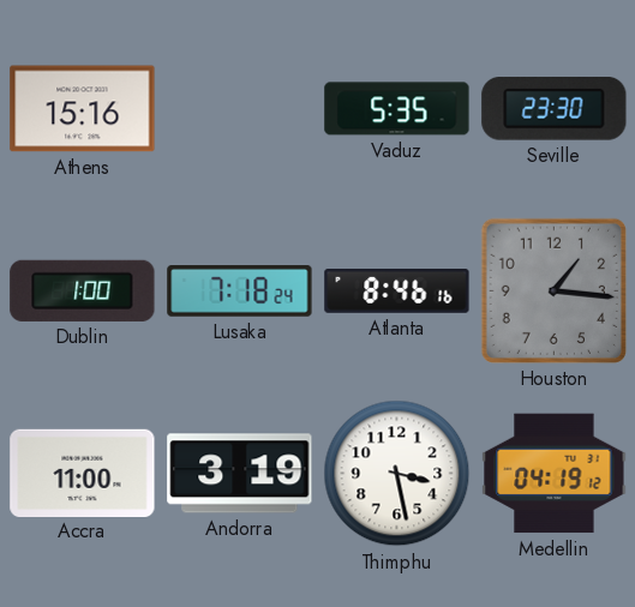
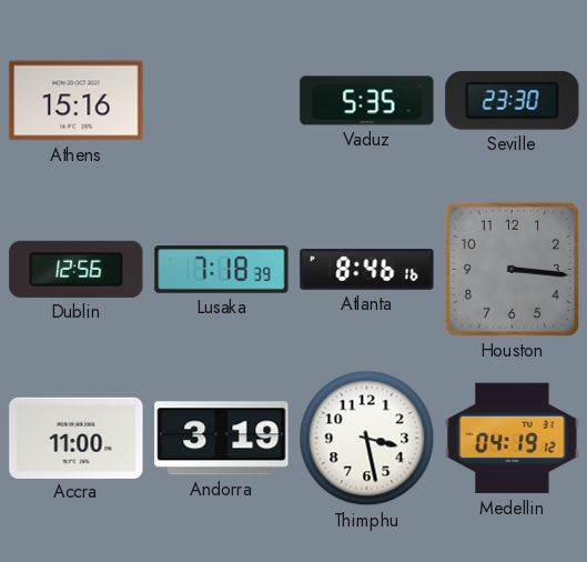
Dublin: 1:00 -> 12:56 (77, 269)
Lusaka: 7:18:24 -> 7:18:39 (222, 270)
Houston: 1:16 -> 3:16 (512, 269)
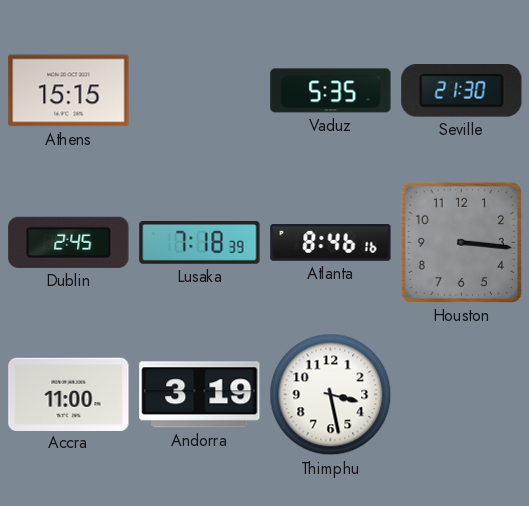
Athens: 15:16 -> 15:15 (69, 91)
Seville: 23:30 -> 21:30 (462, 91)
Dublin: 12:56 -> 2:45 (69, 242)
Medellin: 04:19 -> none (513, 439)
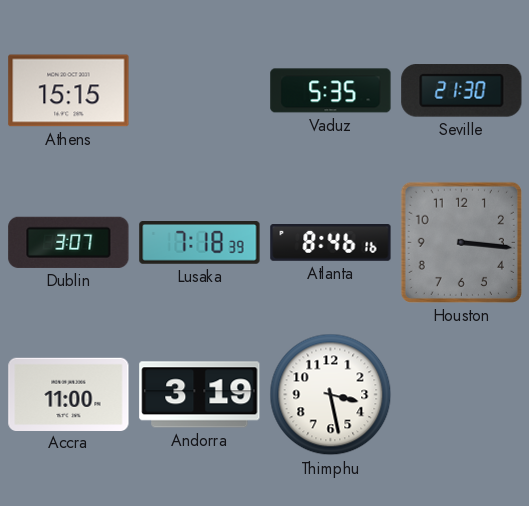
Dublin: 2:45 -> 3:07 (69, 242)
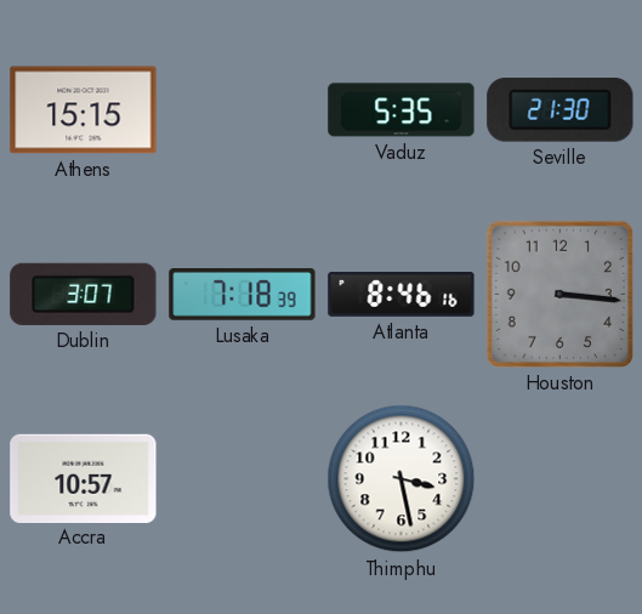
Accra: 11:00 -> 10:57 (84, 478)
Andorra: 3:19 -> none (200, 395)
